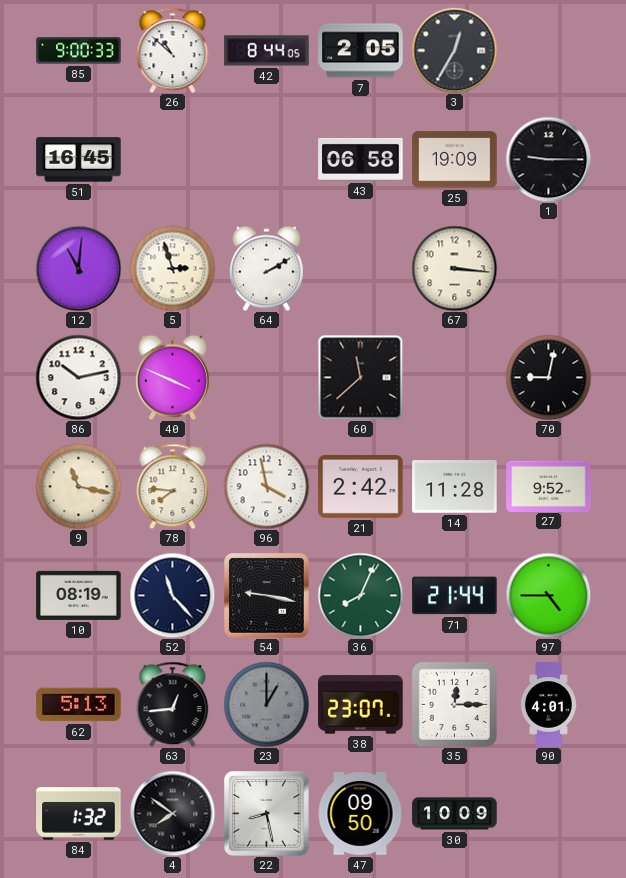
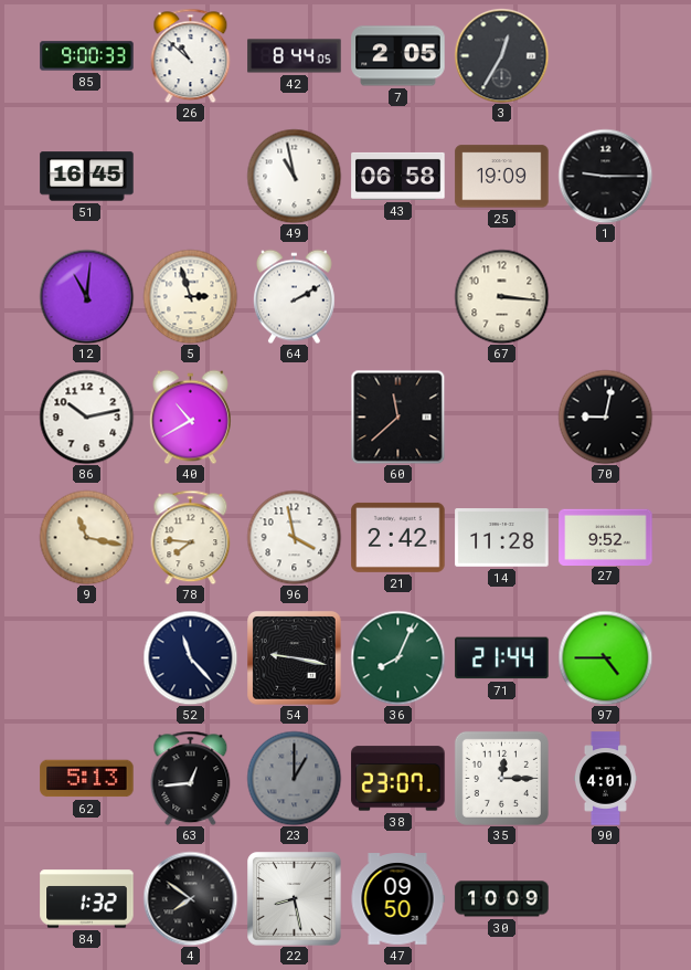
49: none -> 10:58 (294, 176)
40: 3:49 -> 10:40 (190, 417)
10: 08:19 -> none (79, 595)
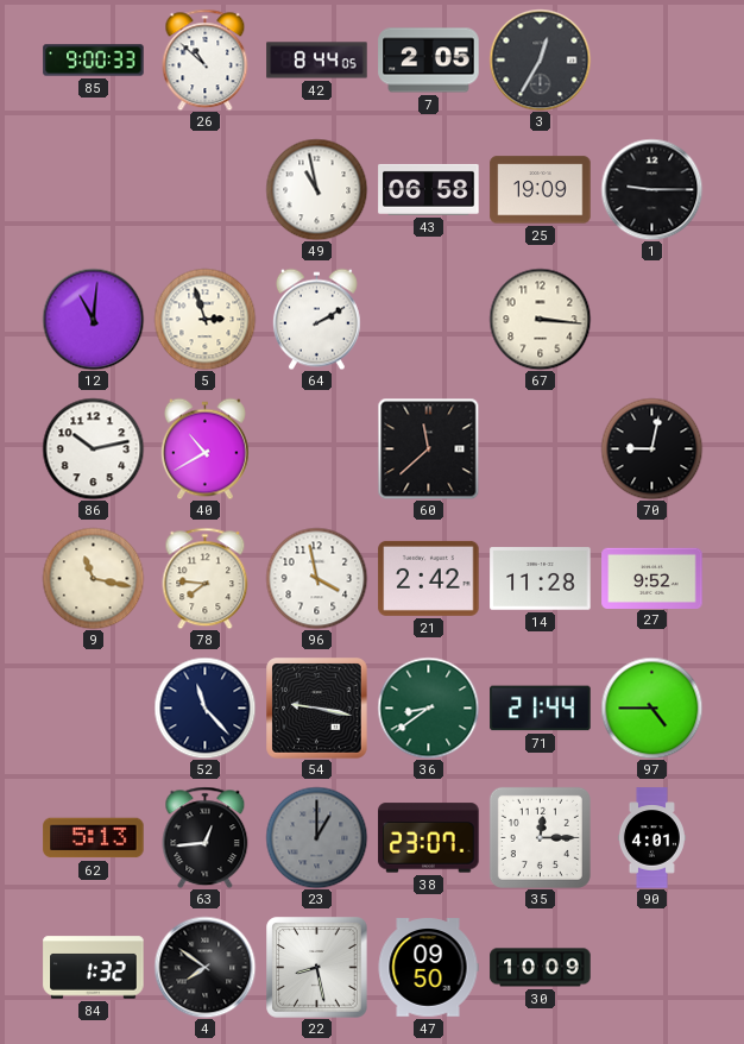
51: 16:45 -> none (87, 177)
36: 8:04 -> 8:39 (428, 707)
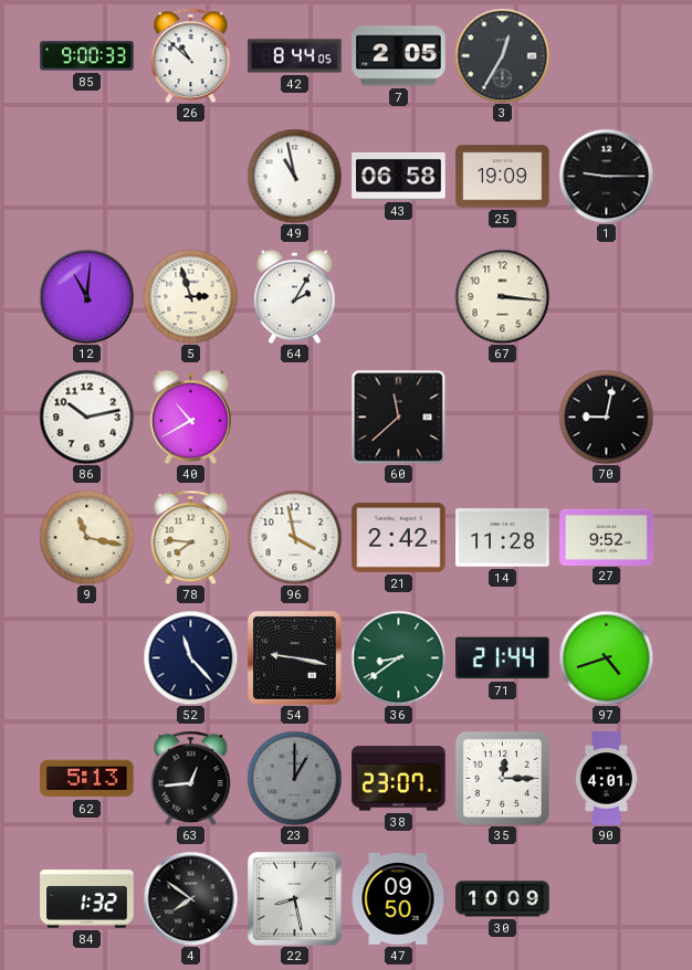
64: 2:10 -> 2:05 (294, 296)
97: 4:45 -> 4:42 (606, 657)
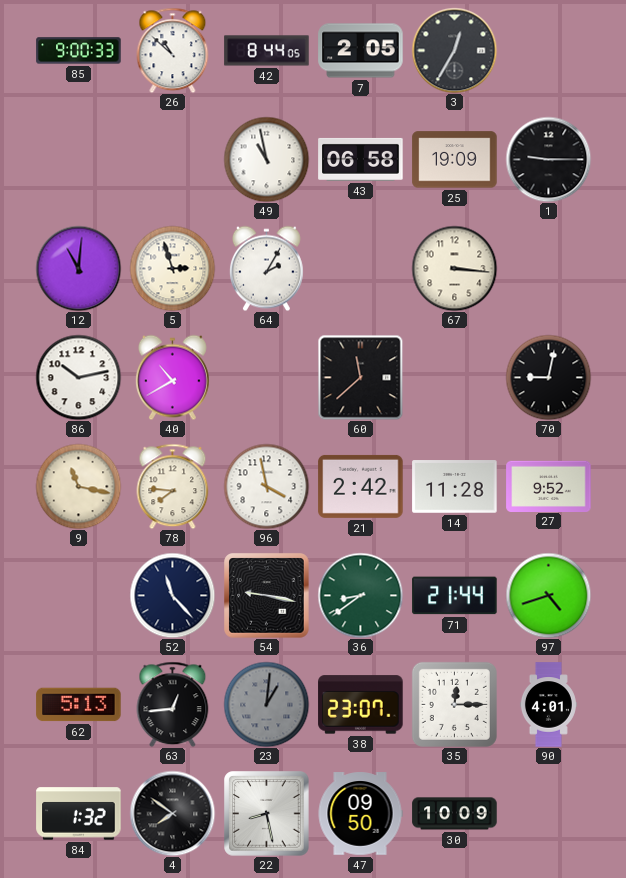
23: 1:00 -> 1:01 (266, 704)
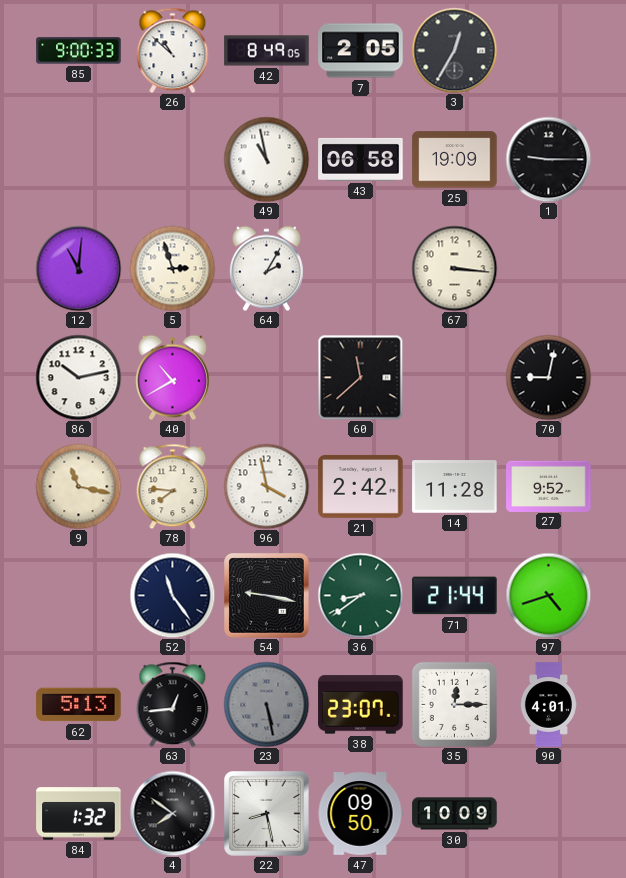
42: 8:44 -> 8:49 (267, 51)
52: 11:23 -> 11:24 (172, 595)
23: 1:01 -> 5:28 (266, 704)
